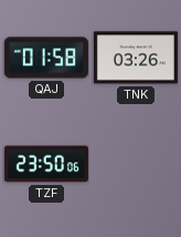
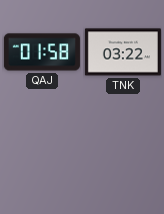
TNK: 03:26 -> 03:22 (123, 52)
TZF: 23:50 -> none (46, 164)
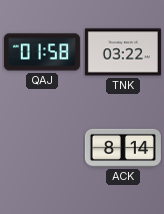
ACK: none -> 8:14 (123, 148)
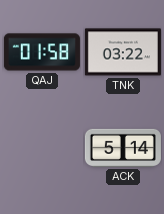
ACK: 8:14 -> 5:14 (123, 148)
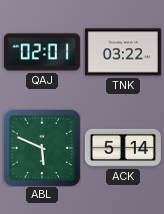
QAJ: 01:58 -> 02:01 (42, 52)
ABL: none -> 5:49 (42, 148)
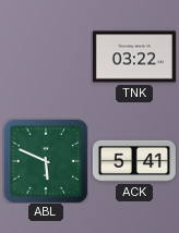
QAJ: 02:01 -> none (42, 52)
ACK: 5:14 -> 5:41 (134, 161)
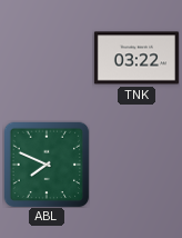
ABL: 5:49 -> 7:49 (47, 165)
ACK: 5:41 -> none (134, 161)
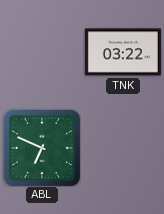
ABL: 7:49 -> 6:49 (42, 148)
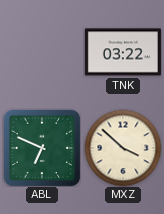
MXZ: none -> 3:52 (123, 148)
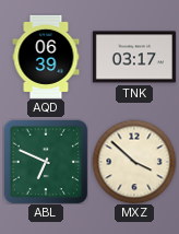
AQD: none -> 06:39 (46, 57)
TNK: 03:22 -> 03:17 (134, 57)
